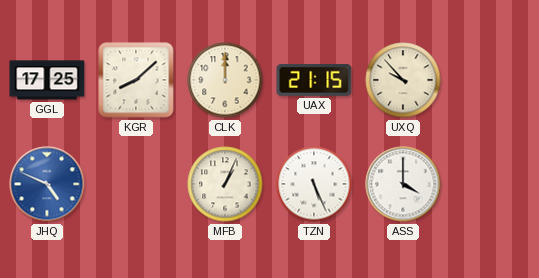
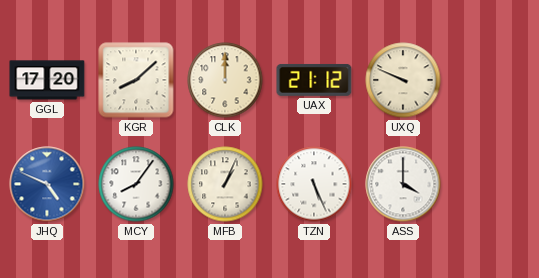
GGL: 17:25 -> 17:20 (47, 80)
UAX: 21:15 -> 21:12 (314, 80)
UXQ: 9:53 -> 9:49 (403, 80)
MCY: none -> 8:06 (136, 184)
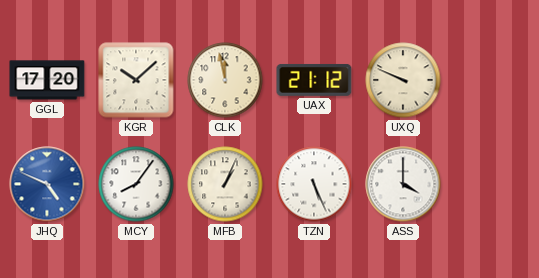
KGR: 8:08 -> 10:08 (136, 80)
CLK: 12:00 -> 11:58 (225, 80)
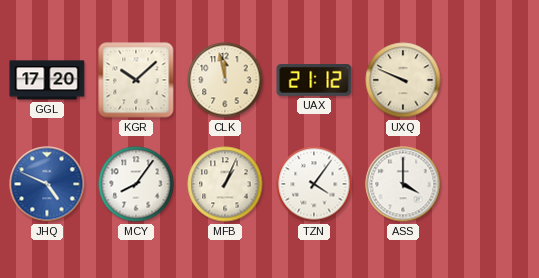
TZN: 5:26 -> 4:06 (314, 184)
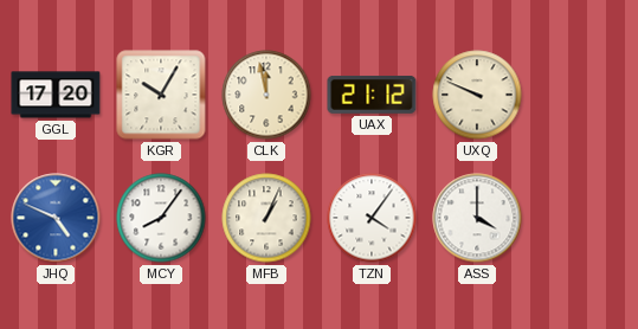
KGR: 10:08 -> 10:05 (161, 95)
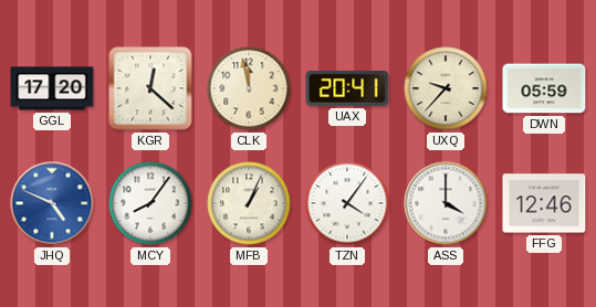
KGR: 10:05 -> 12:22 (150, 88)
UAX: 21:12 -> 20:41 (347, 88)
UXQ: 9:49 -> 9:37 (446, 88)
DWN: none -> 05:59 (544, 88)
FFG: none -> 12:46 (544, 203)
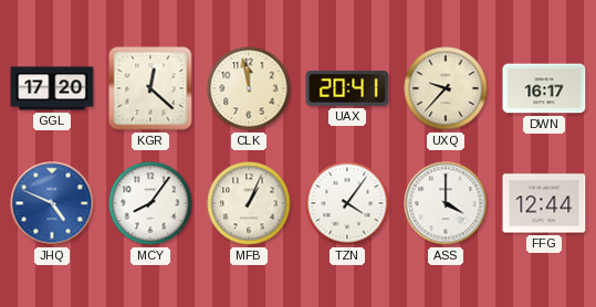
DWN: 05:59 -> 16:17 (544, 88)
FFG: 12:46 -> 12:44 (544, 203)
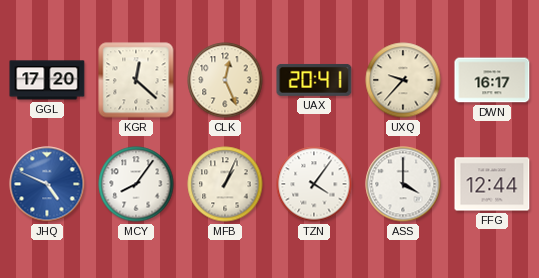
CLK: 11:58 -> 12:26 (225, 80)
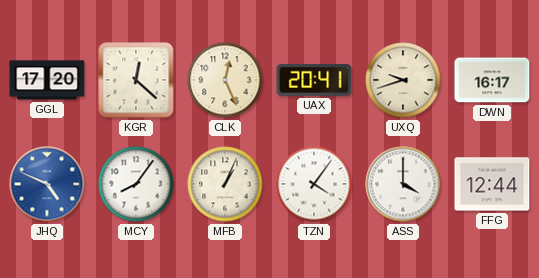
UXQ: 9:37 -> 9:42 (403, 80)
